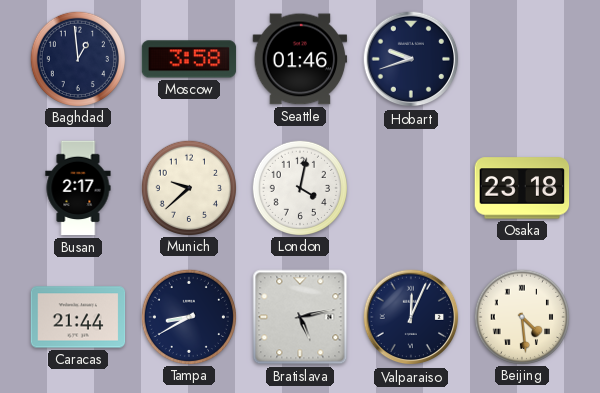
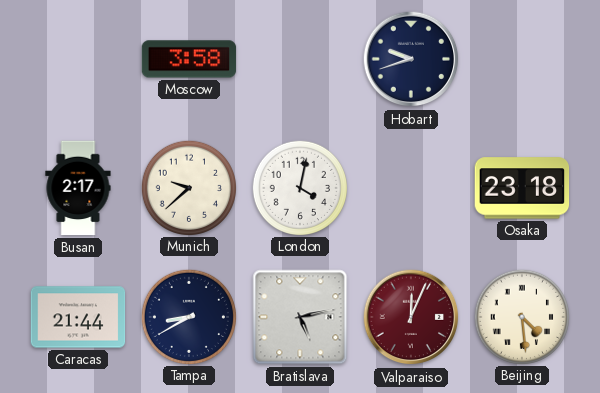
Baghdad: 12:59 -> none (77, 58)
Seattle: 01:46 -> none (300, 59)
Valparaiso dial: navy -> burgundy (411, 317)
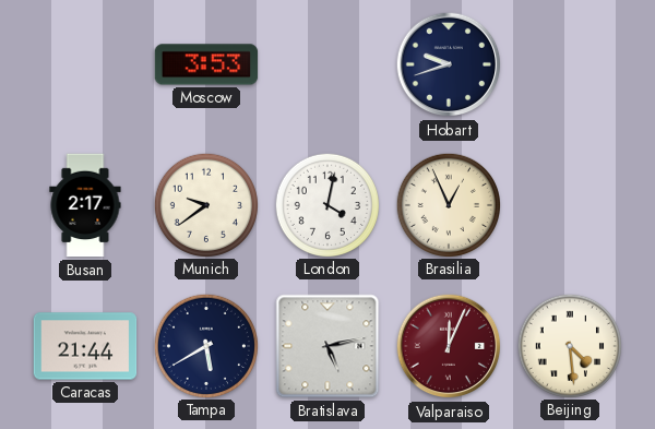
Moscow: 3:58 -> 3:53 (206, 64)
Munich: 9:38 -> 9:39 (205, 204)
Brasilia: none -> 12:56 (448, 204)
Osaka: 23:18 -> none (522, 188)
Tampa: 8:40 -> 5:40 (205, 345)
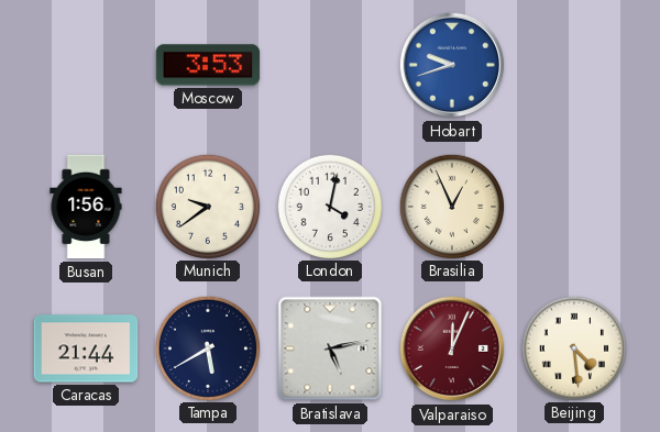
Hobart dial: navy -> blue (452, 65)
Busan: 2:17 -> 1:56 (86, 207)
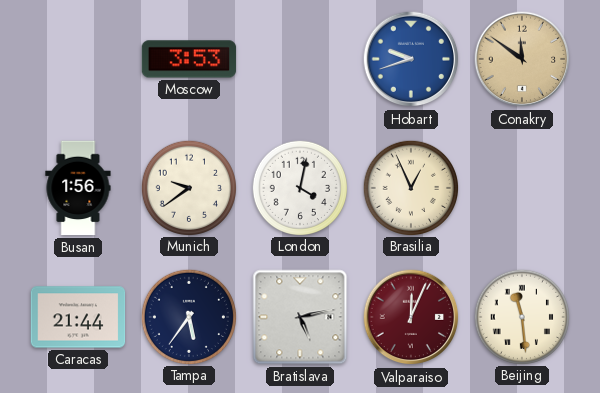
Conakry: none -> 11:51 (522, 59)
Tampa: 5:40 -> 5:36 (188, 316)
Beijing: 4:29 -> 11:29 (521, 316)
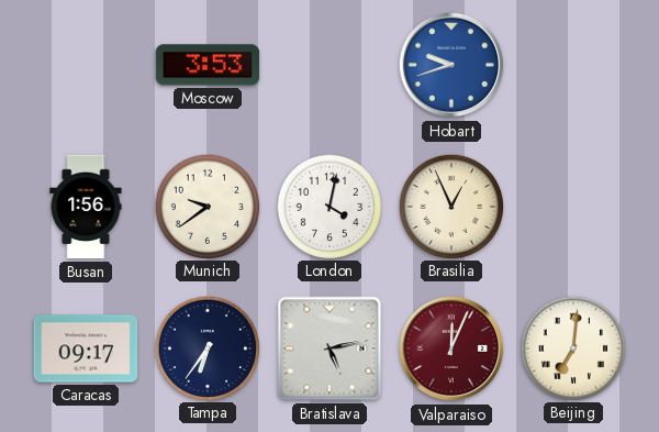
Conakry: 11:51 -> none (522, 59)
Caracas: 21:44 -> 09:17 (86, 348)
Tampa: 5:36 -> 6:36 (206, 347)
Beijing: 11:29 -> 7:01 (572, 347)
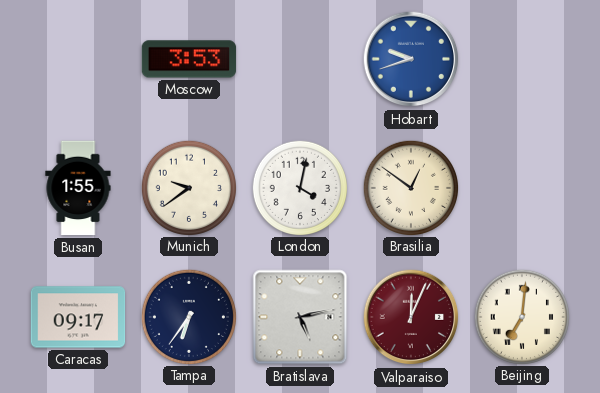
Busan: 1:56 -> 1:55 (78, 188)
Brasilia: 12:56 -> 12:51 (410, 187)
